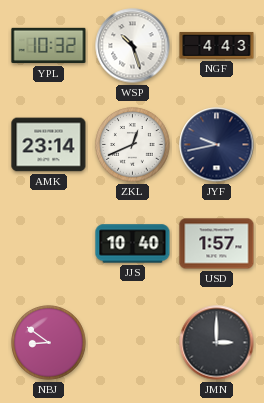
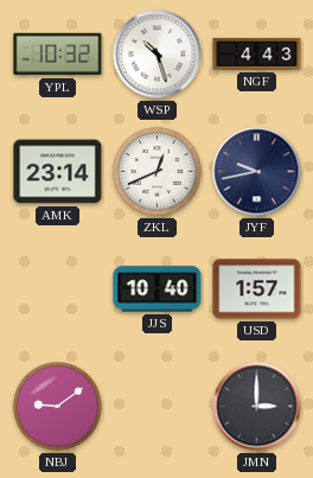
NBJ: 8:51 -> 9:09 (58, 407)
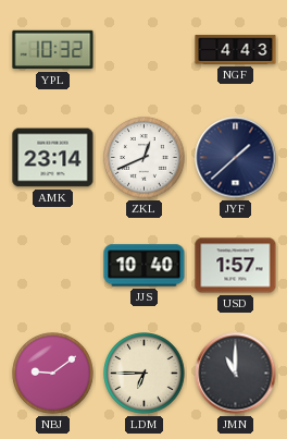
WSP: 10:27 -> none (158, 55)
JYF: 9:43 -> 1:38 (236, 158)
LDM: none -> 6:45 (145, 374)
JMN: 3:00 -> 11:00 (236, 374)
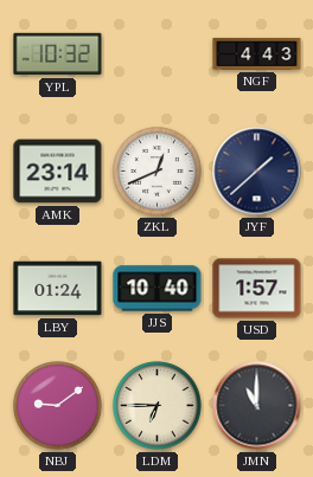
LBY: none -> 01:24 (58, 289)
